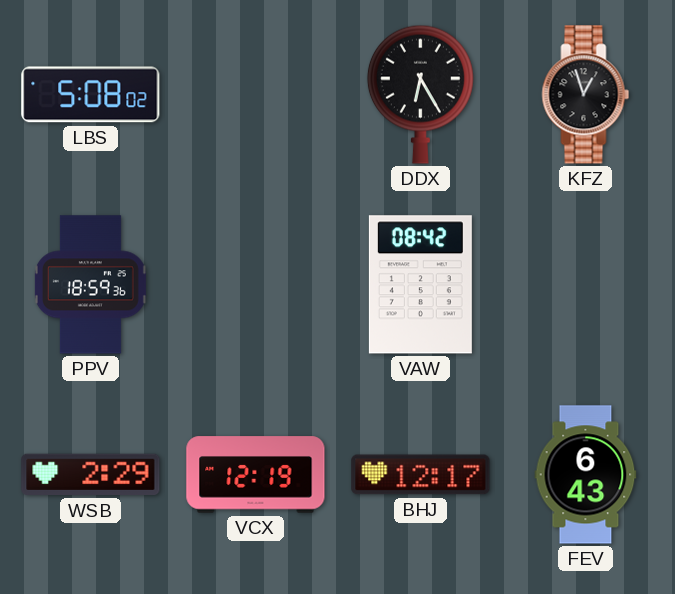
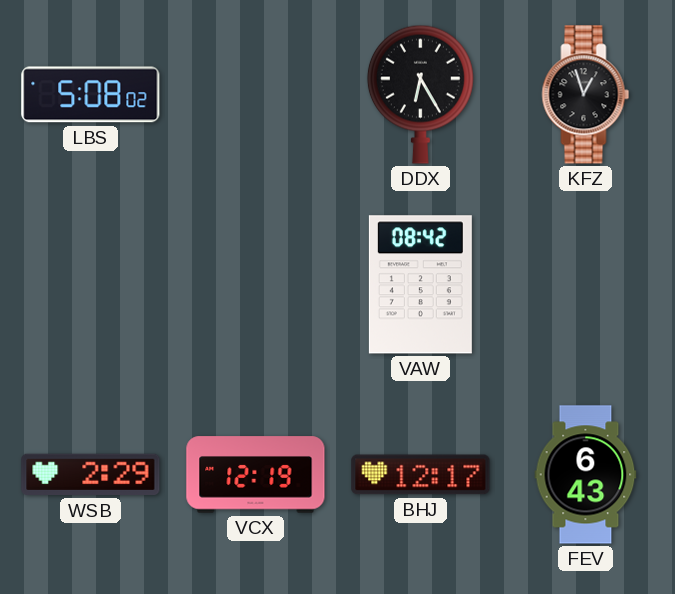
PPV: 18:59 -> none (90, 285)
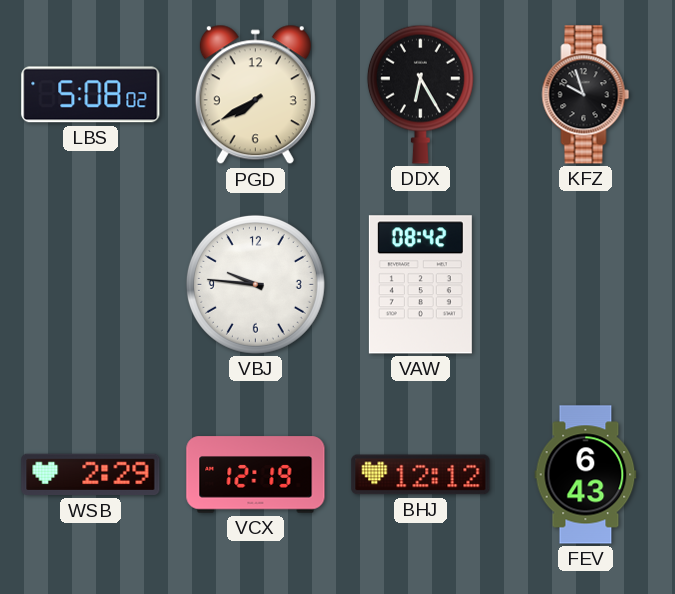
PGD: none -> 7:40 (255, 95)
KFZ: 12:57 -> 9:57 (586, 95)
VBJ: none -> 9:46 (255, 284)
BHJ: 12:17 -> 12:12 (421, 475)
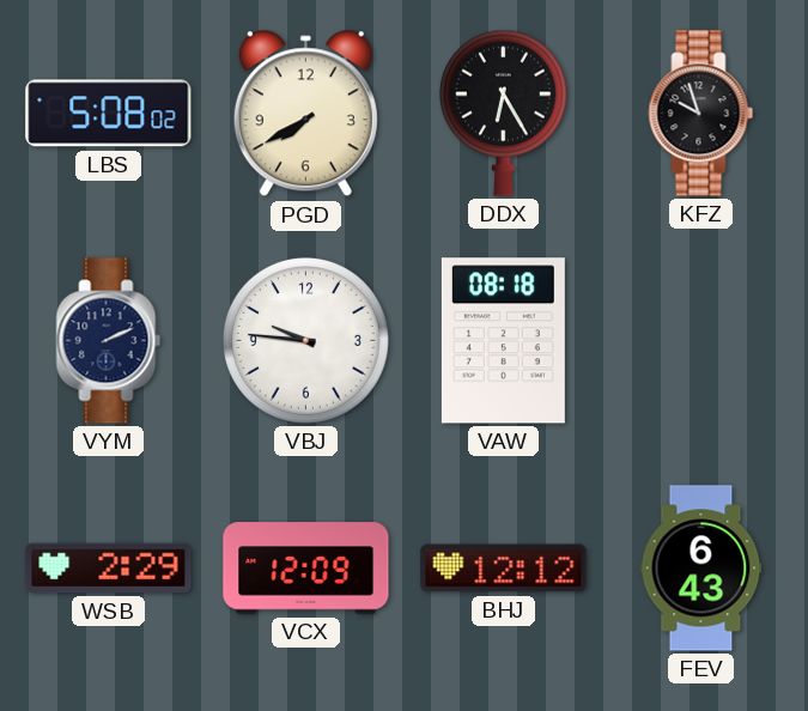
VYM: none -> 2:11 (109, 341)
VAW: 08:42 -> 08:18 (503, 341)
VCX: 12:19 -> 12:09 (306, 569)
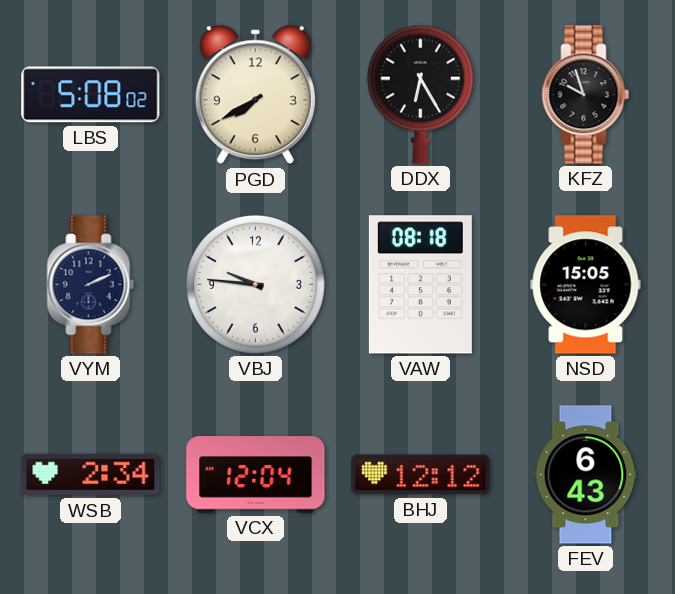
NSD: none -> 15:05 (586, 285)
WSB: 2:29 -> 2:34 (91, 475)
VCX: 12:09 -> 12:04 (256, 475)
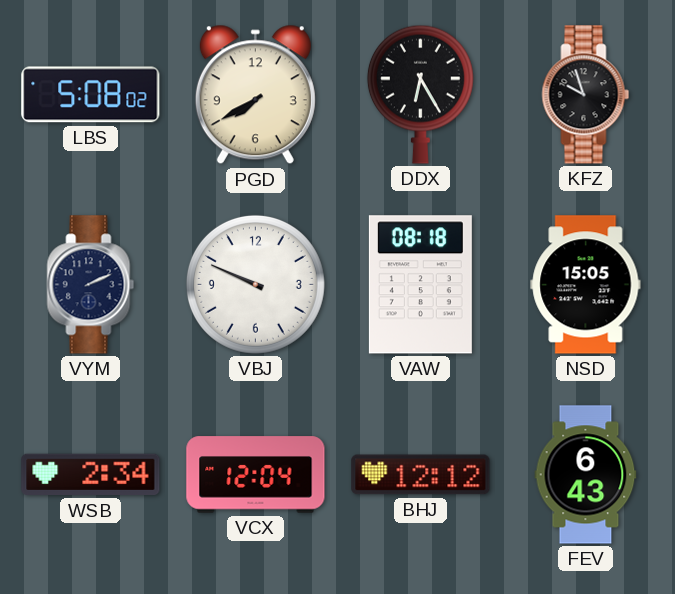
VBJ: 9:46 -> 9:49 (255, 284)
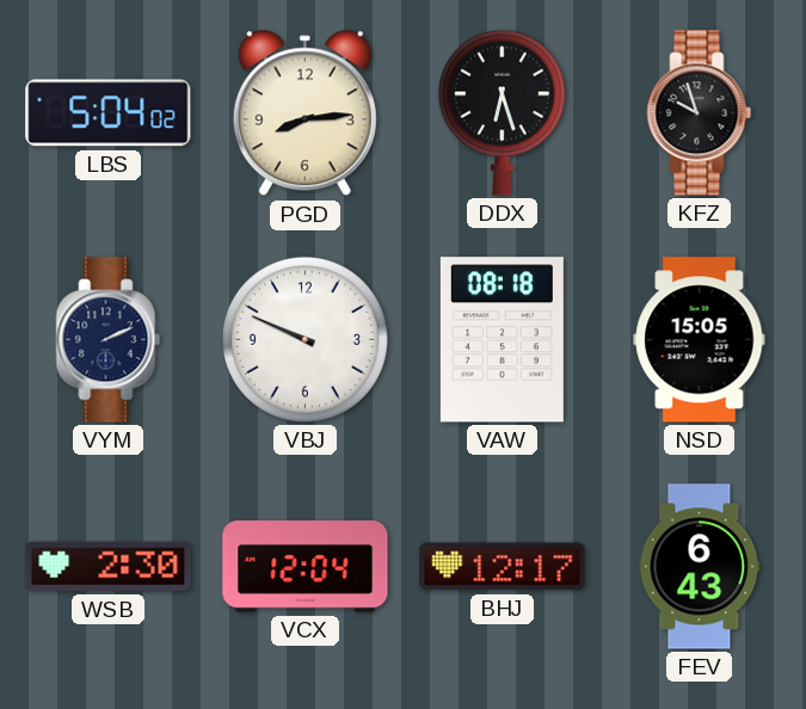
LBS: 5:08 -> 5:04 (109, 113)
PGD: 7:40 -> 8:14 (304, 113)
DDX: 6:25 -> 6:27 (502, 112)
WSB: 2:34 -> 2:30 (109, 567)
BHJ: 12:12 -> 12:17 (503, 567)
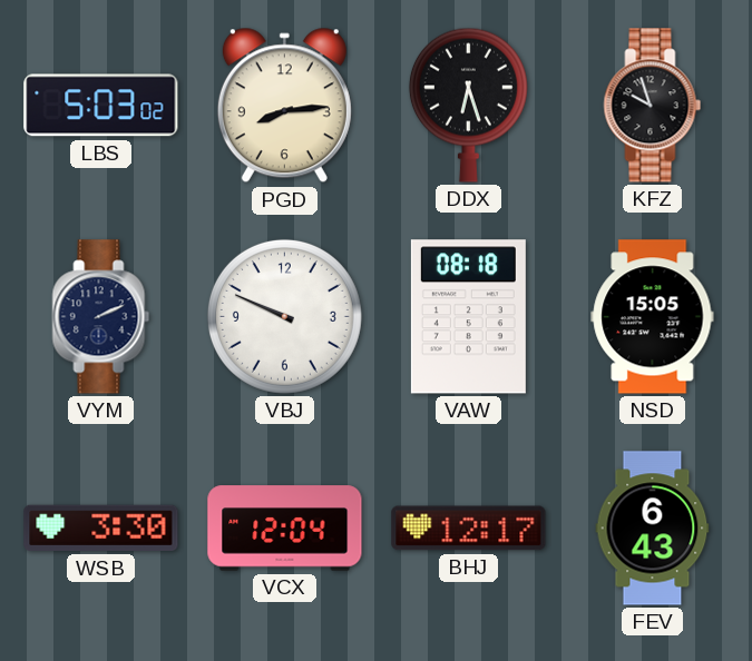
LBS: 5:04 -> 5:03 (101, 106)
WSB: 2:30 -> 3:30 (101, 529)
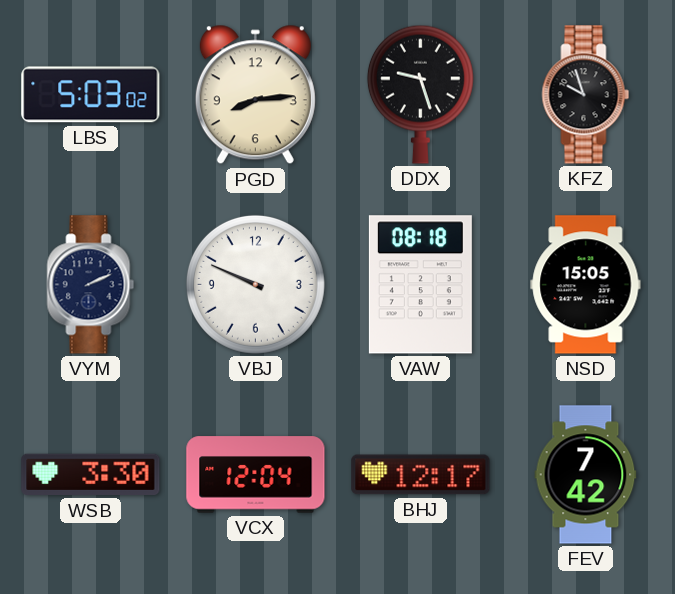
DDX: 6:27 -> 9:27 (420, 94)
FEV: 6:43 -> 7:42 (586, 475)
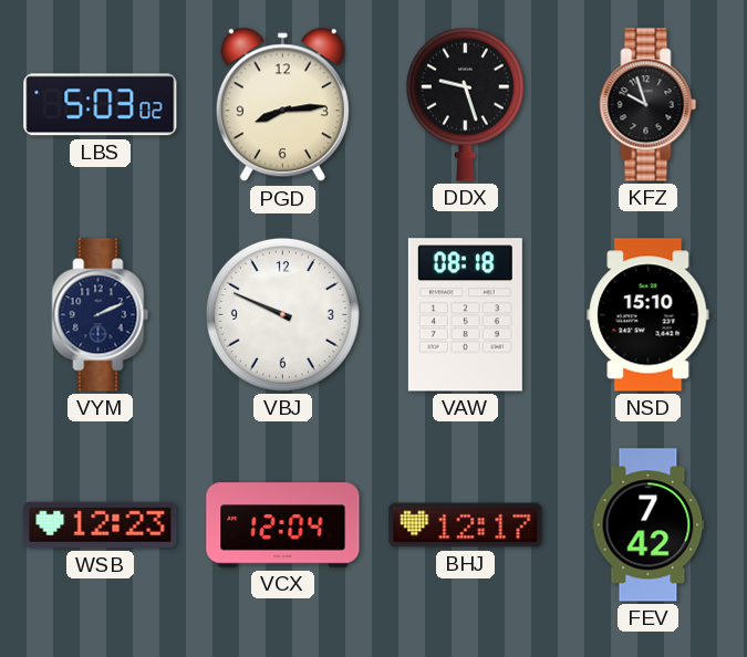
NSD: 15:05 -> 15:10 (649, 315)
WSB: 3:30 -> 12:23 (101, 525)
